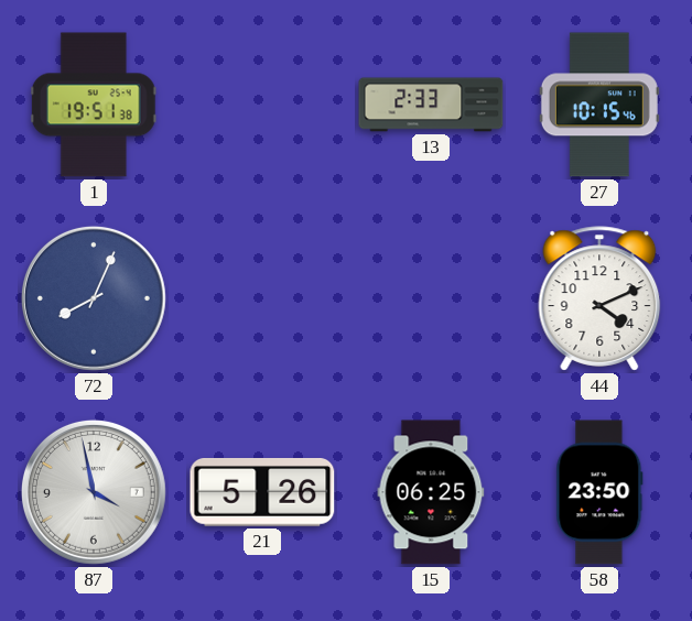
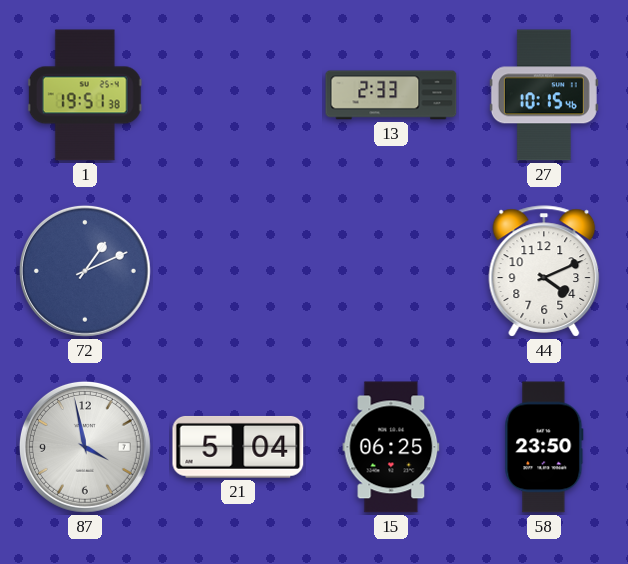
72: 8:04 -> 1:11 (85, 271)
21: 5:26 -> 5:04 (238, 447)
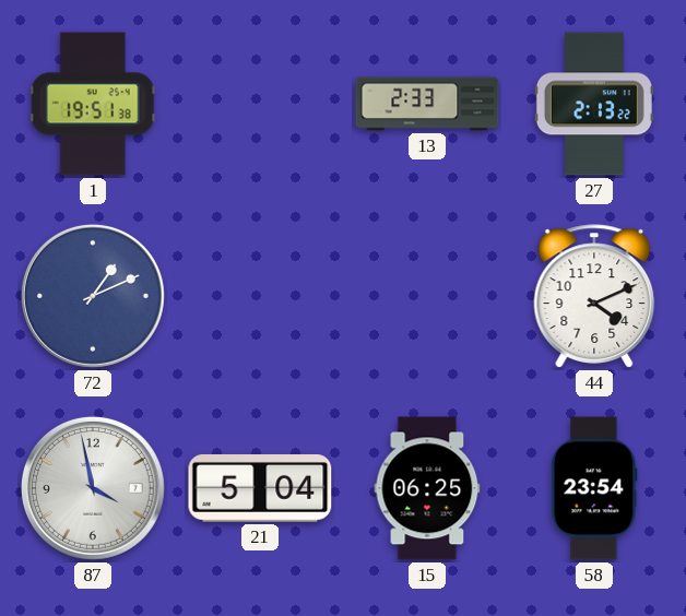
27: 10:15 -> 2:13 (594, 104)
58: 23:50 -> 23:54 (594, 488)
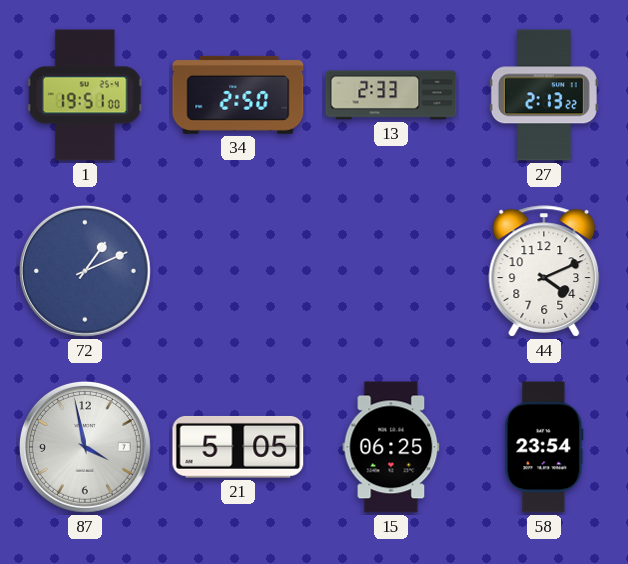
1: 19:51:38 -> 19:51:00 (85, 95)
34: none -> 2:50 (238, 95)
21: 5:04 -> 5:05 (238, 447)
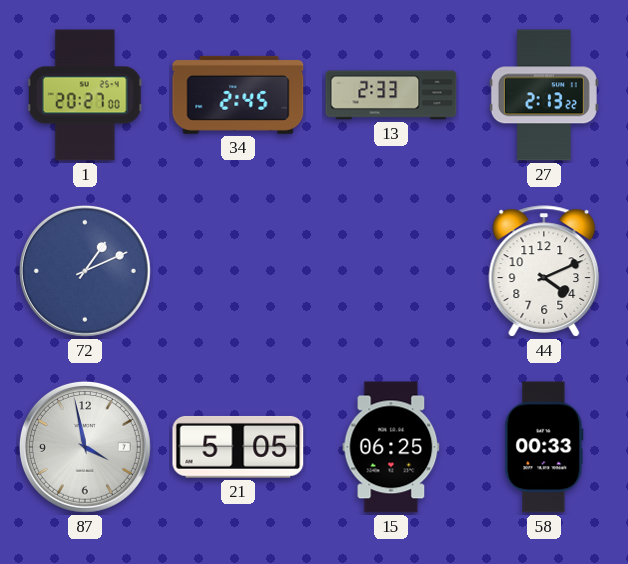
1: 19:51 -> 20:27 (85, 95)
34: 2:50 -> 2:45 (238, 95)
58: 23:54 -> 00:33 (544, 447)
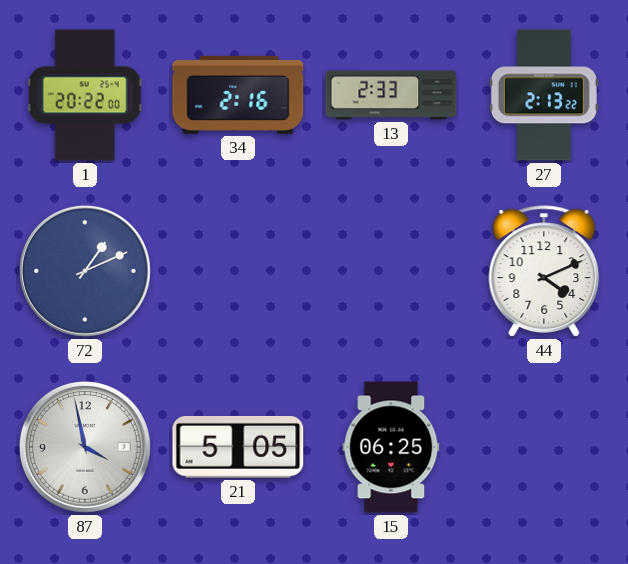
1: 20:27 -> 20:22 (85, 95)
34: 2:45 -> 2:16 (238, 95)
58: 00:33 -> none (544, 447)
